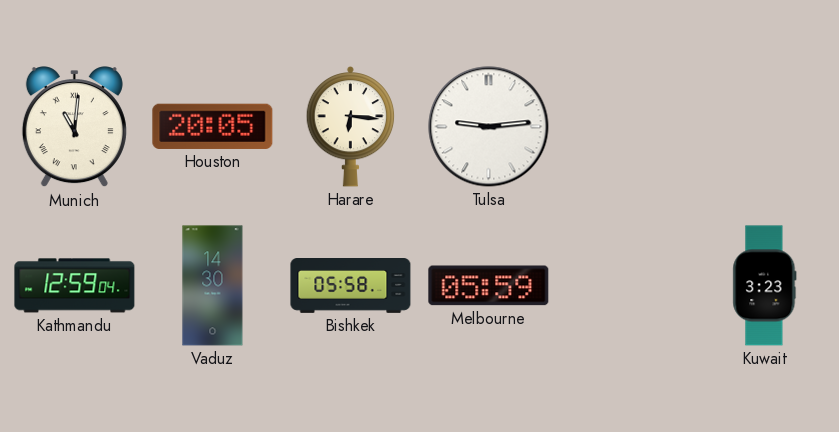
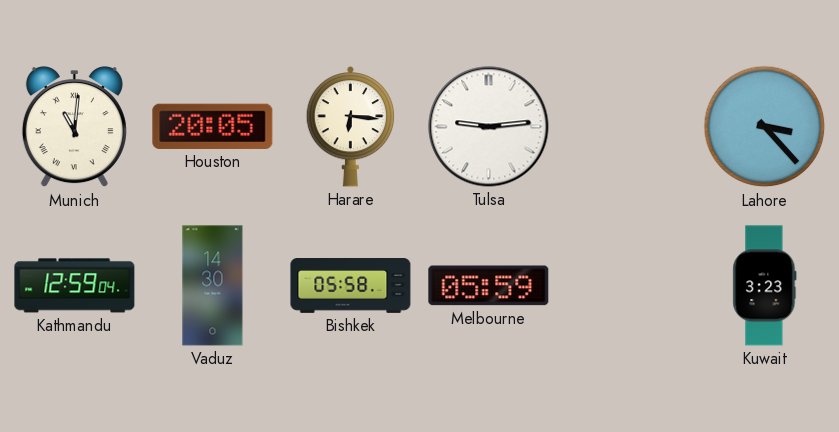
Lahore: none -> 3:23 (765, 127)
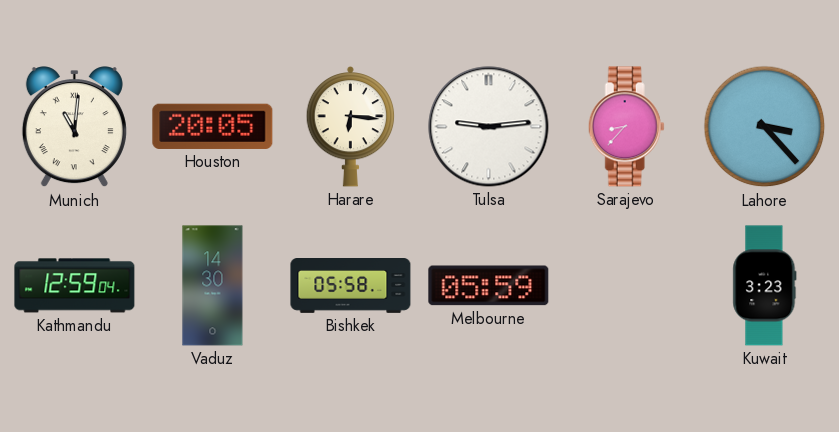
Sarajevo: none -> 8:37 (626, 127)
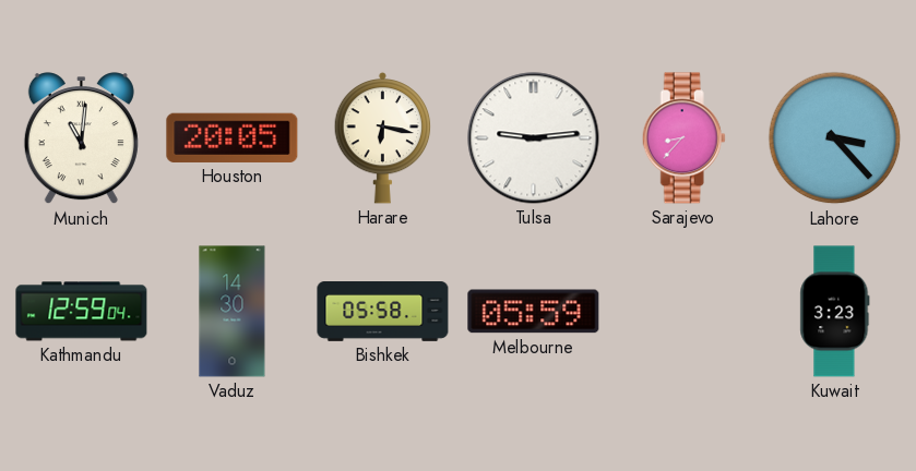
Harare: 6:16 -> 6:17 (383, 137)
